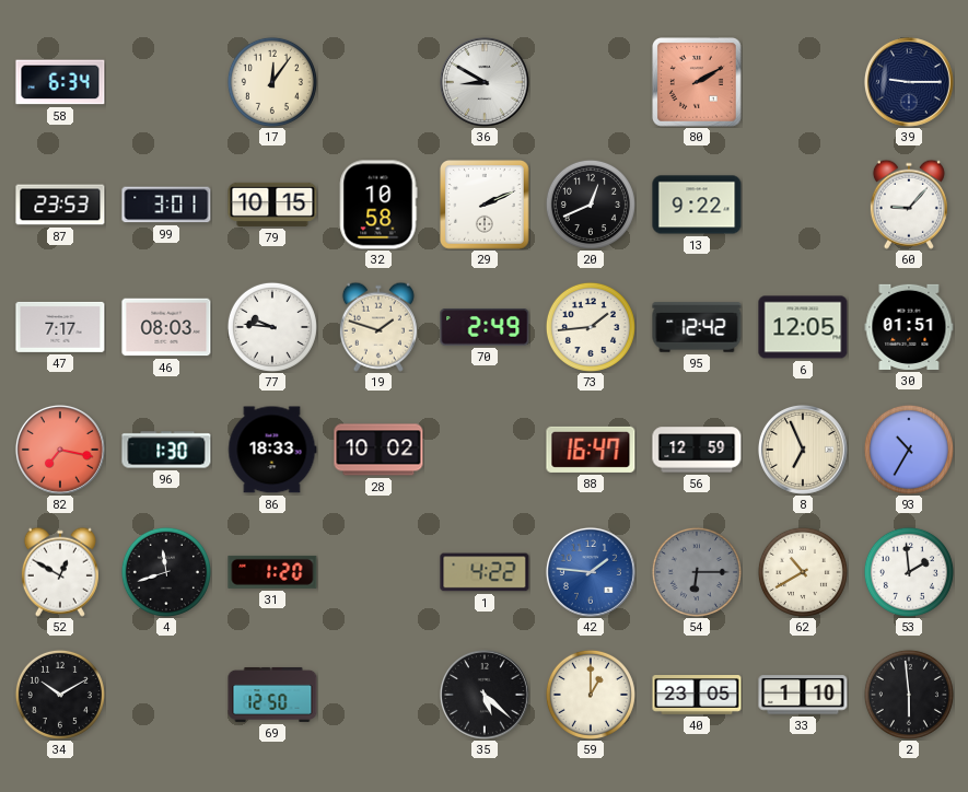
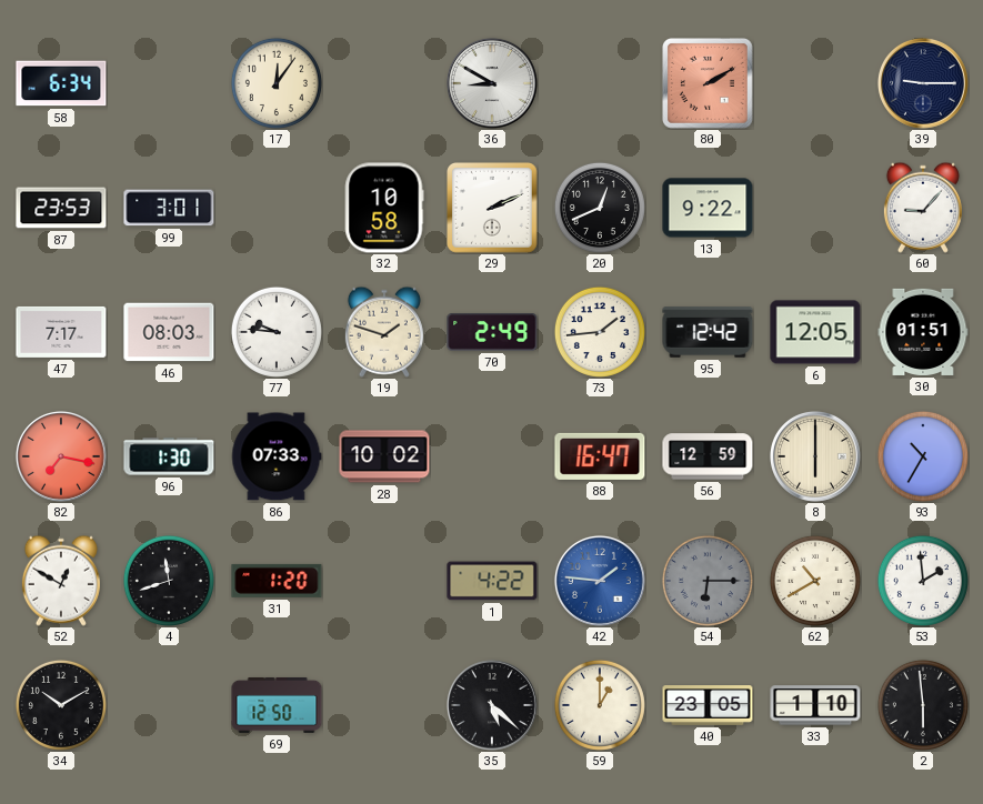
79: 10:15 -> none (272, 205)
86: 18:33 -> 07:33 (277, 456)
8: 6:56 -> 6:00 (815, 456)
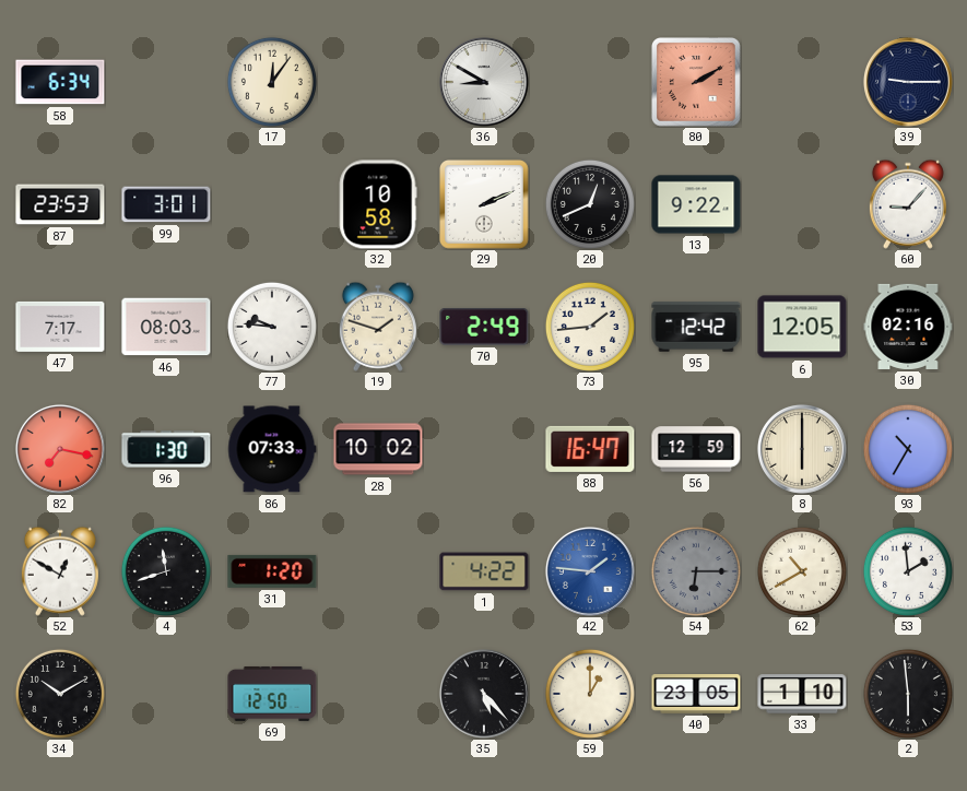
30: 01:51 -> 02:16 (908, 327)
35: 5:22 -> 5:23 (484, 694)
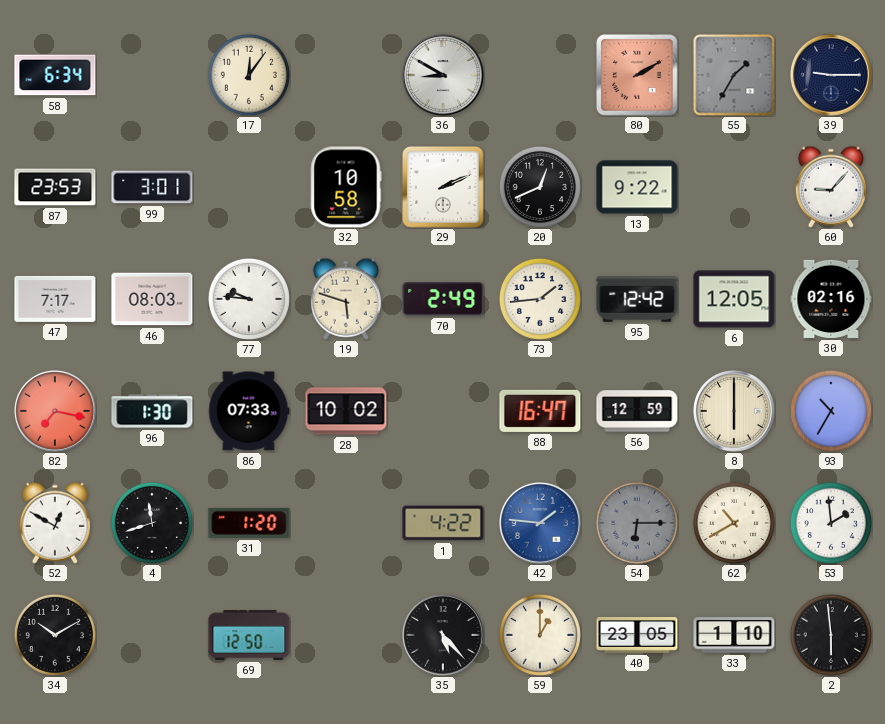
55: none -> 1:35 (734, 75)
19: 1:48 -> 5:48 (346, 299)
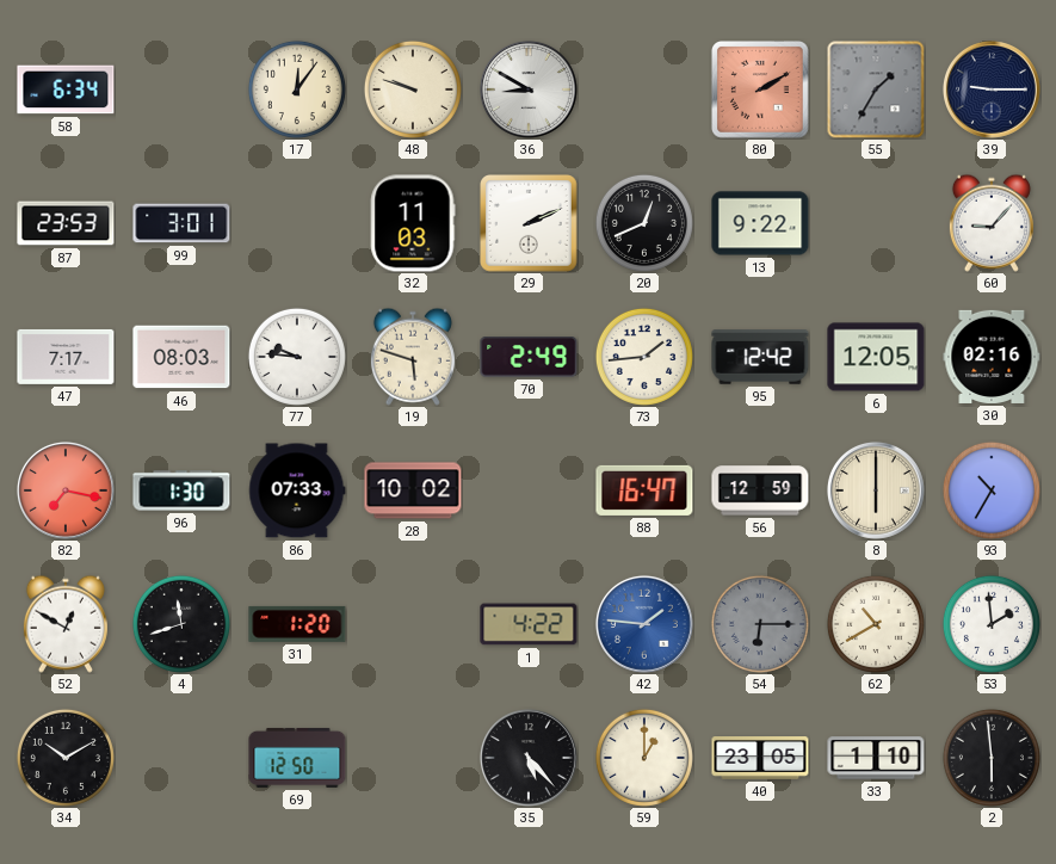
48: none -> 9:48 (413, 90)
32: 10:58 -> 11:03 (413, 223)
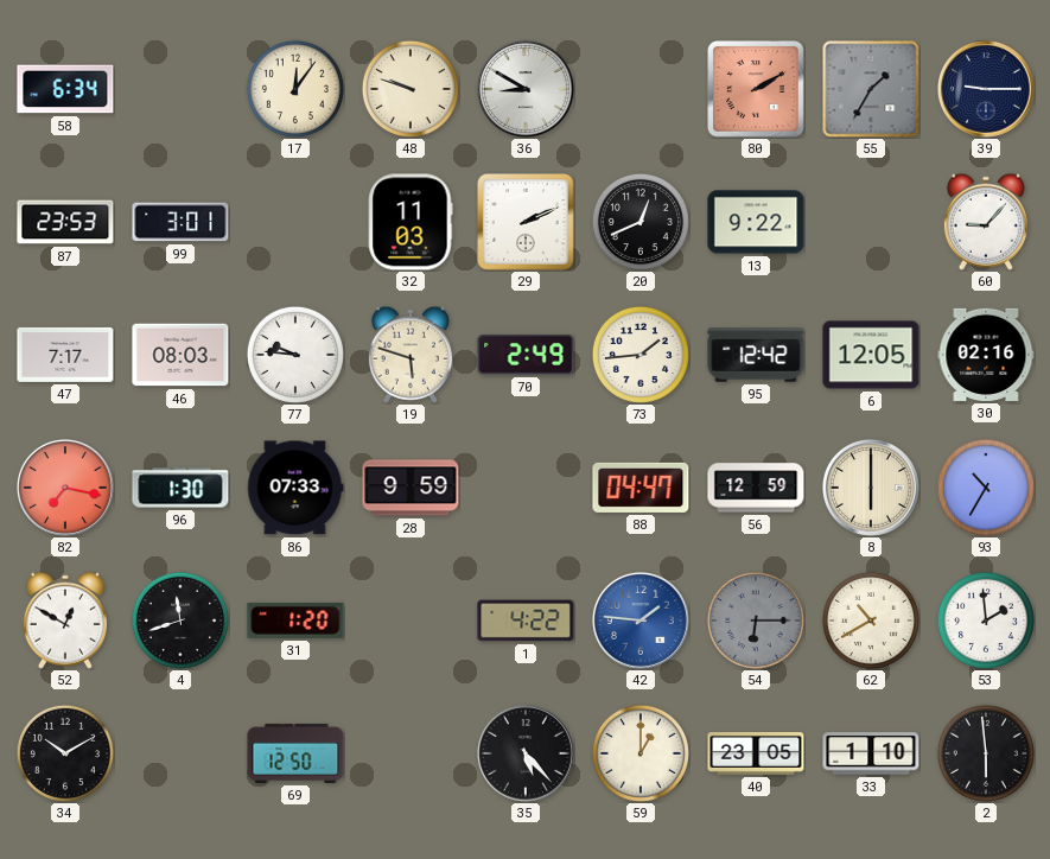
28: 10:02 -> 9:59 (411, 488)
88: 16:47 -> 04:47 (641, 488)
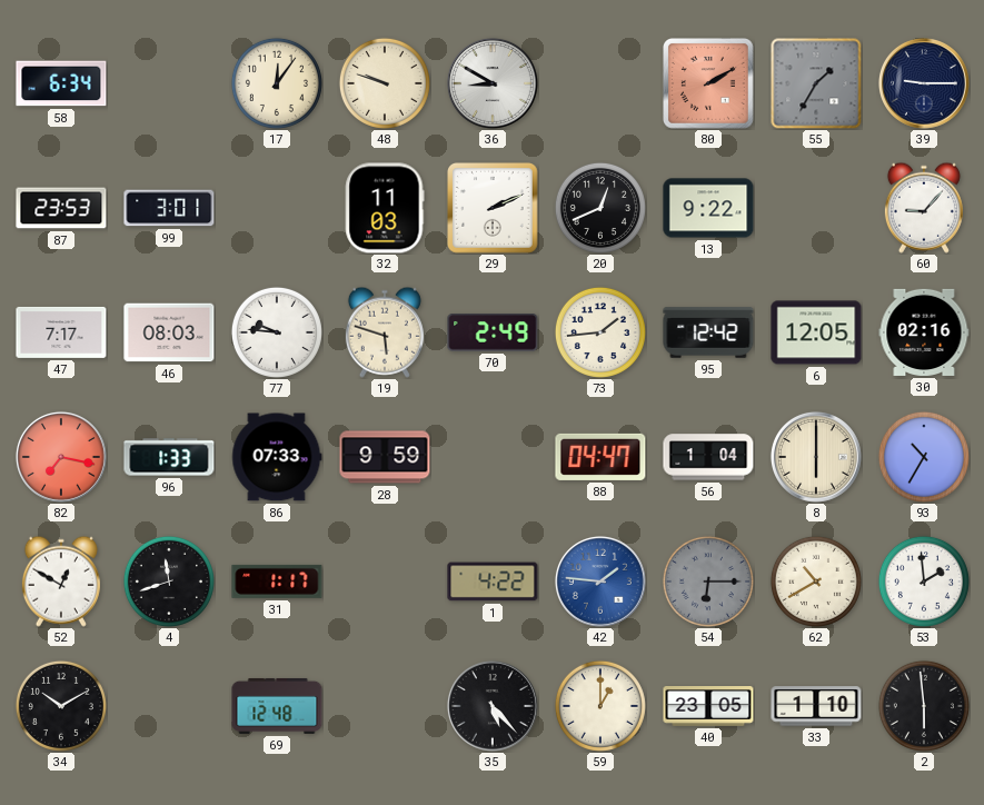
96: 1:30 -> 1:33 (169, 457)
56: 12:59 -> 1:04 (708, 457)
31: 1:20 -> 1:17 (277, 582)
69: 12:50 -> 12:48 (277, 706)
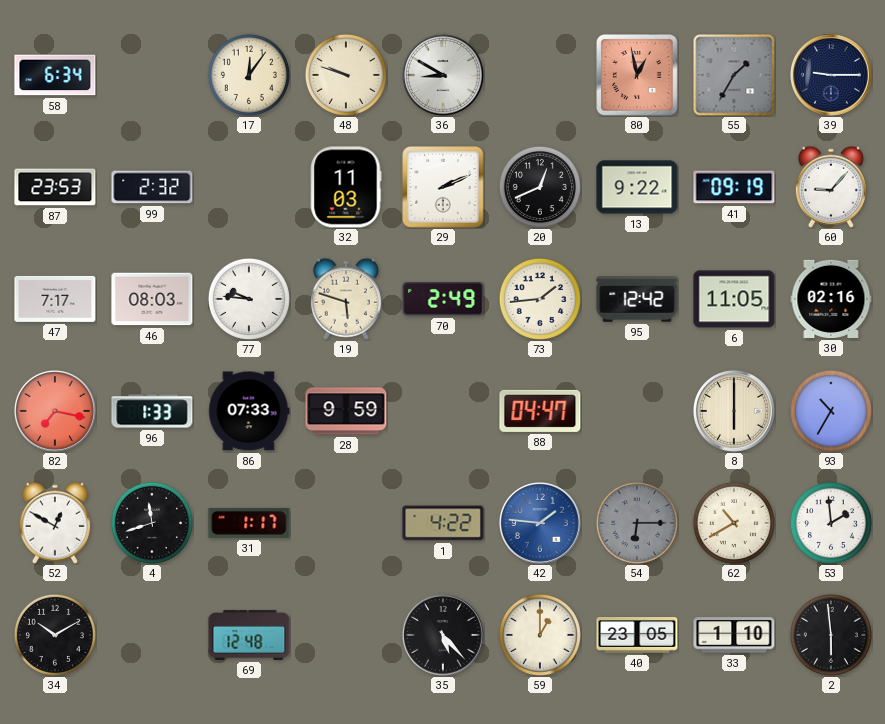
80: 2:10 -> 12:58 (638, 76)
99: 3:01 -> 2:32 (152, 187)
41: none -> 09:19 (734, 187)
6: 12:05 -> 11:05 (734, 299)
56: 1:04 -> none (708, 457)
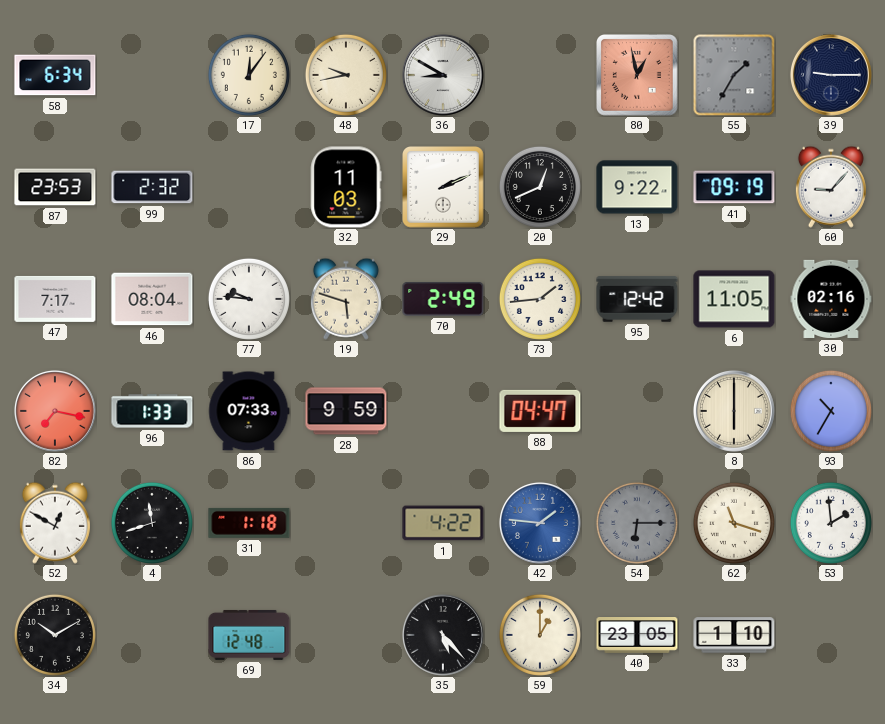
48: 9:48 -> 9:43 (346, 75)
46: 08:03 -> 08:04 (152, 299)
31: 1:17 -> 1:18 (249, 523)
62: 10:40 -> 11:18 (734, 523)
2: 5:59 -> none (831, 635)
